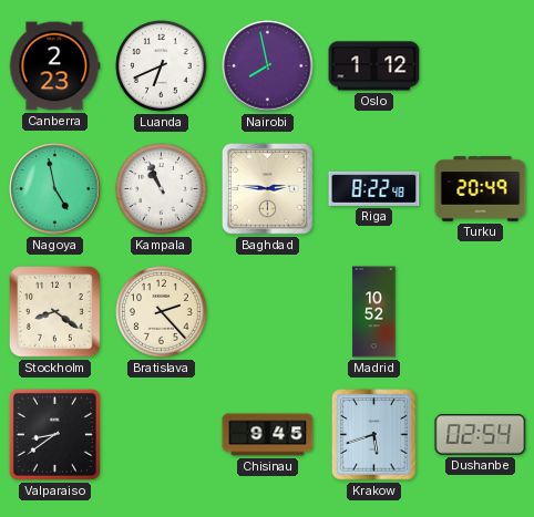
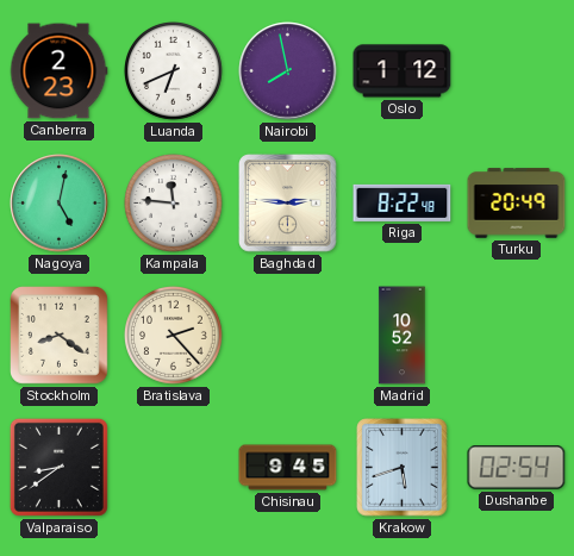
Nagoya: 4:58 -> 5:02 (60, 204)
Kampala: 10:56 -> 11:46 (174, 204)
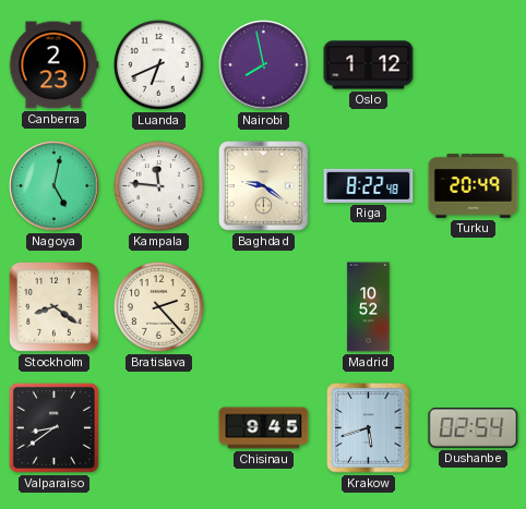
Baghdad: 2:46 -> 9:21 (264, 186)
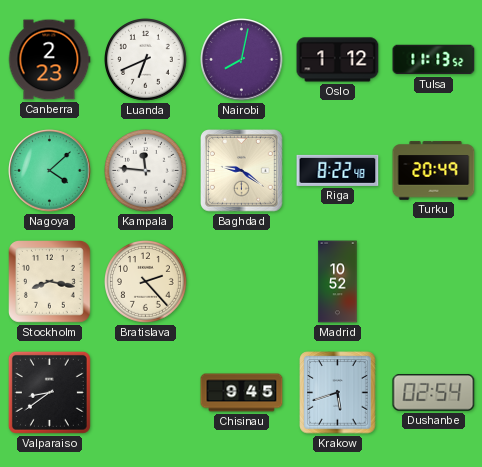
Nairobi: 7:58 -> 8:02 (242, 60)
Tulsa: none -> 11:13 (434, 60)
Nagoya: 5:02 -> 4:08 (50, 171)
Stockholm: 8:21 -> 8:17 (50, 282)
